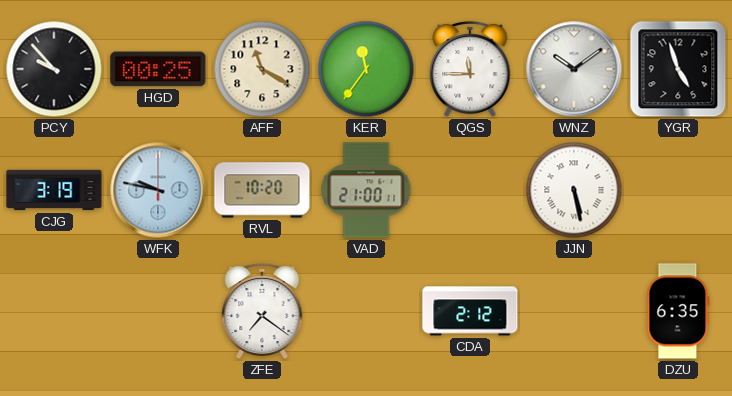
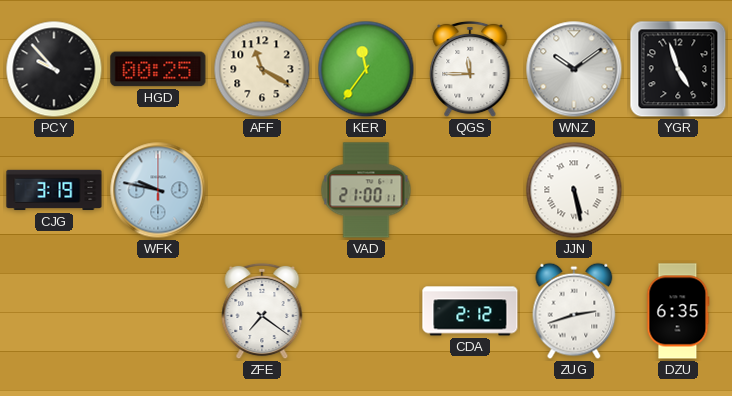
RVL: 10:20 -> none (262, 190)
ZUG: none -> 2:42 (574, 311)
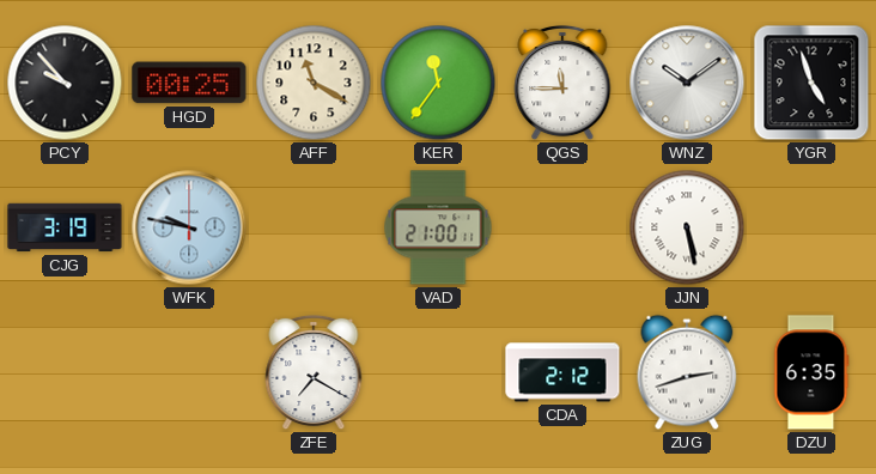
ZFE: 7:21 -> 7:20 (314, 372)
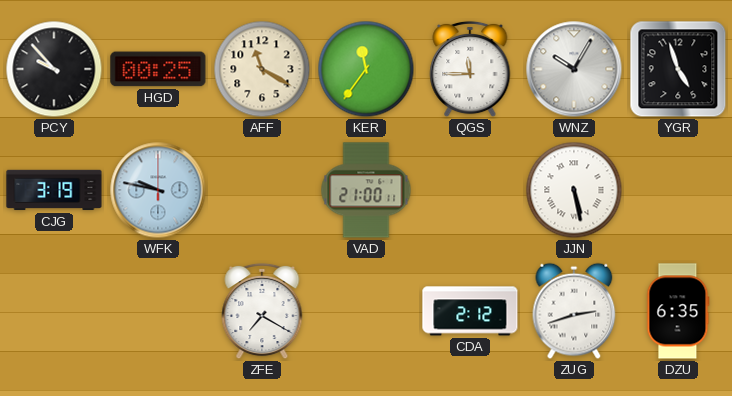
WNZ: 10:09 -> 10:05 (574, 69)
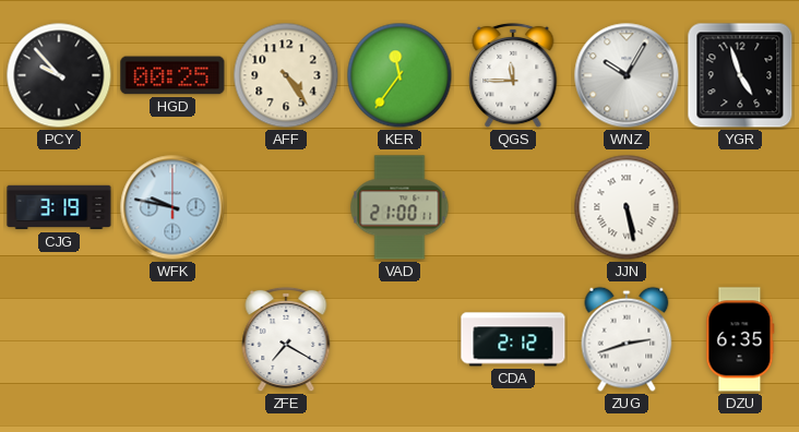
AFF: 11:20 -> 4:24 (286, 75)
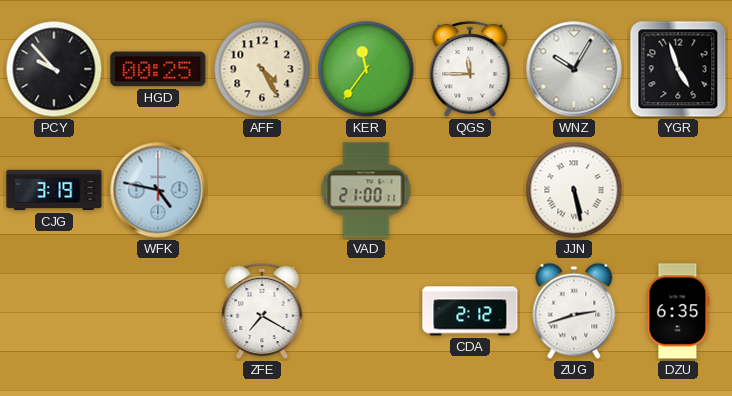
AFF: 4:24 -> 4:25 (262, 69)
WFK: 9:47 -> 4:47 (158, 190)
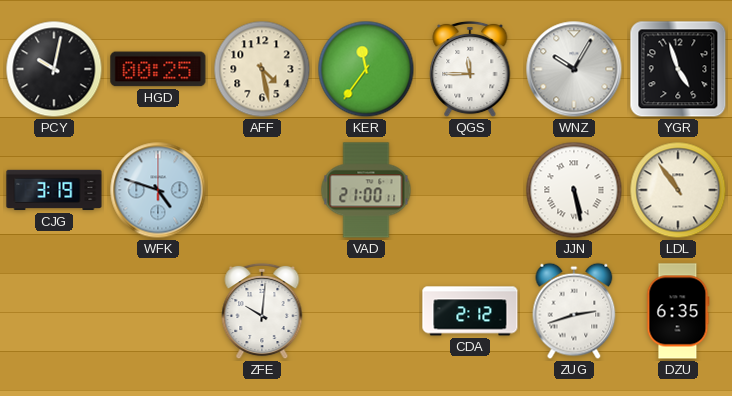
PCY: 9:53 -> 10:02 (54, 69)
AFF: 4:25 -> 4:28 (262, 69)
WFK: 4:47 -> 4:48 (158, 190)
LDL: none -> 10:54 (678, 190)
ZFE: 7:20 -> 10:01 (262, 311)
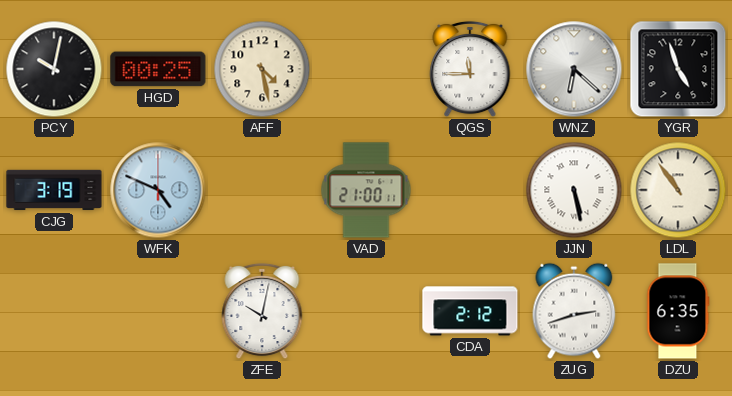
KER: 11:36 -> none (366, 69)
WNZ: 10:05 -> 6:22 (574, 69)
WFK: 4:48 -> 4:49 (158, 190)
ZFE: 10:01 -> 10:02 (262, 311)
